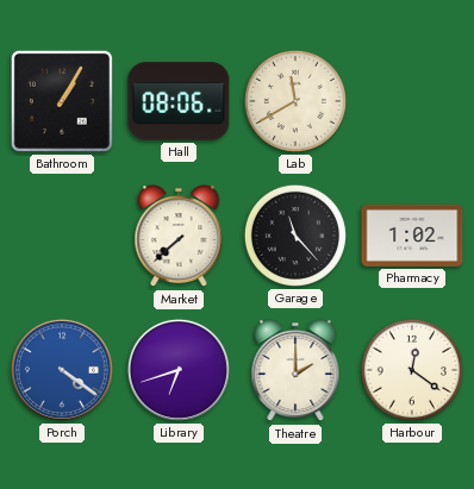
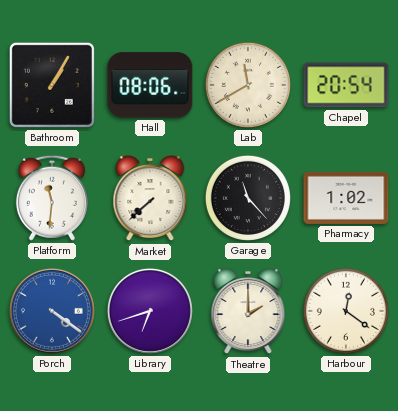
Chapel: none -> 20:54 (346, 85)
Platform: none -> 11:31 (52, 198)
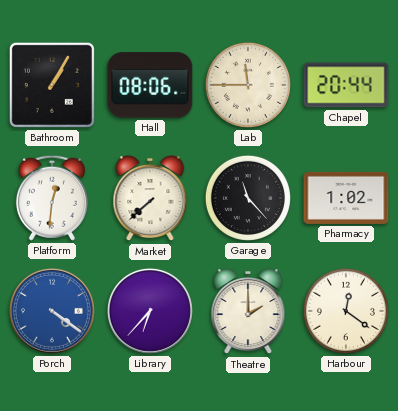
Lab: 11:40 -> 11:45 (248, 85)
Chapel: 20:54 -> 20:44 (346, 85)
Platform: 11:31 -> 12:31 (52, 198)
Library: 6:42 -> 6:37 (150, 311)
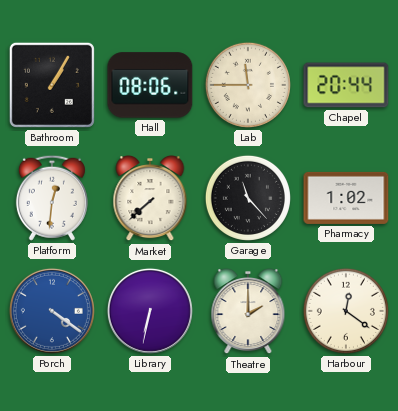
Library: 6:37 -> 6:32 (150, 311)
